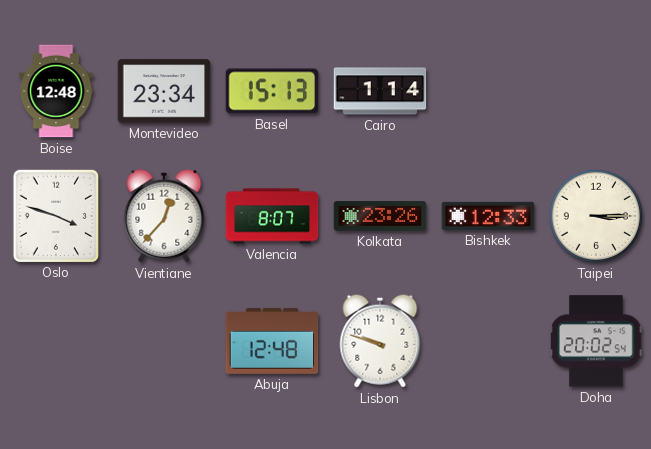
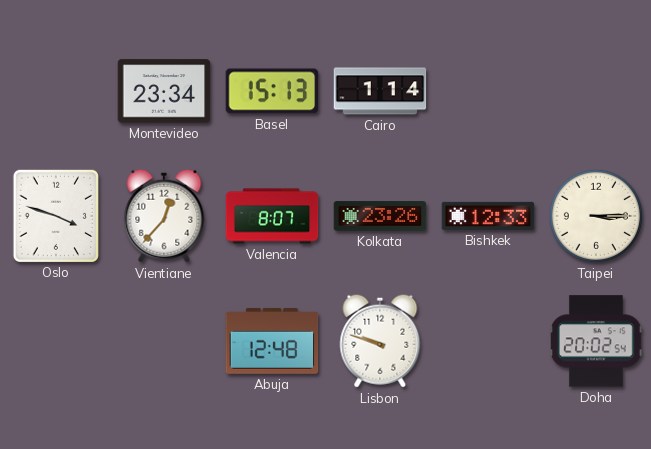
Boise: 12:48 -> none (56, 91)
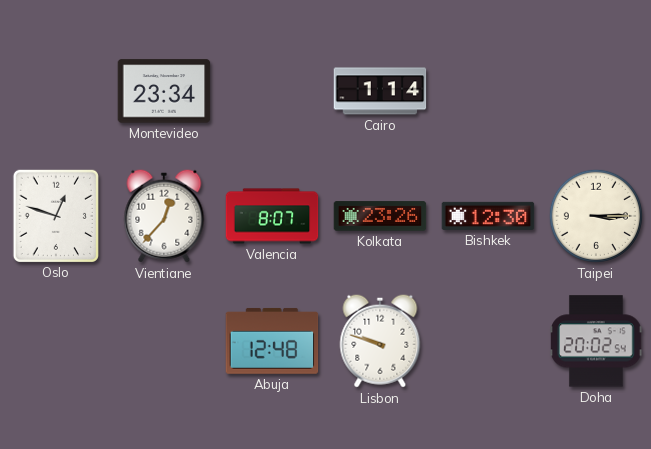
Basel: 15:13 -> none (272, 91)
Oslo: 3:48 -> 12:48 (56, 215)
Bishkek: 12:33 -> 12:30 (488, 216)
